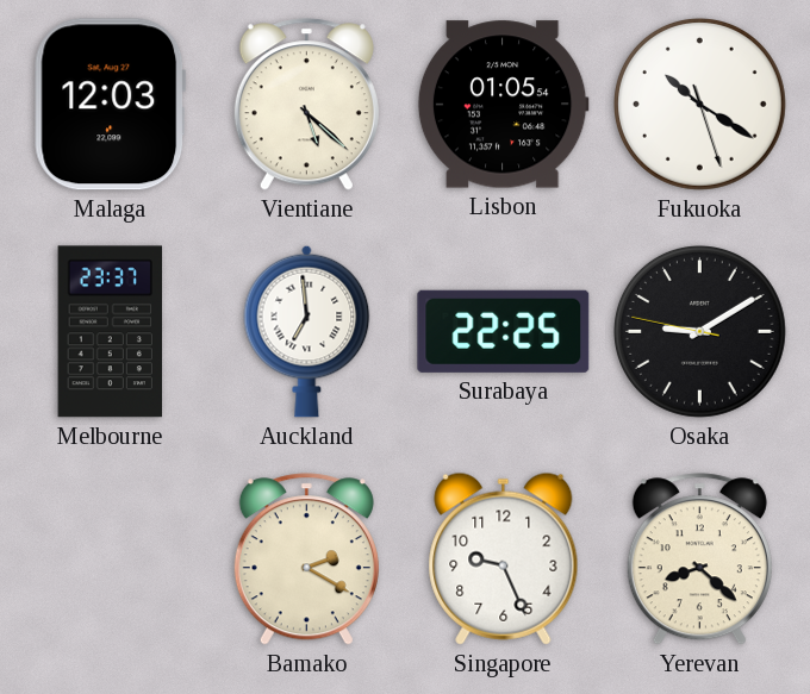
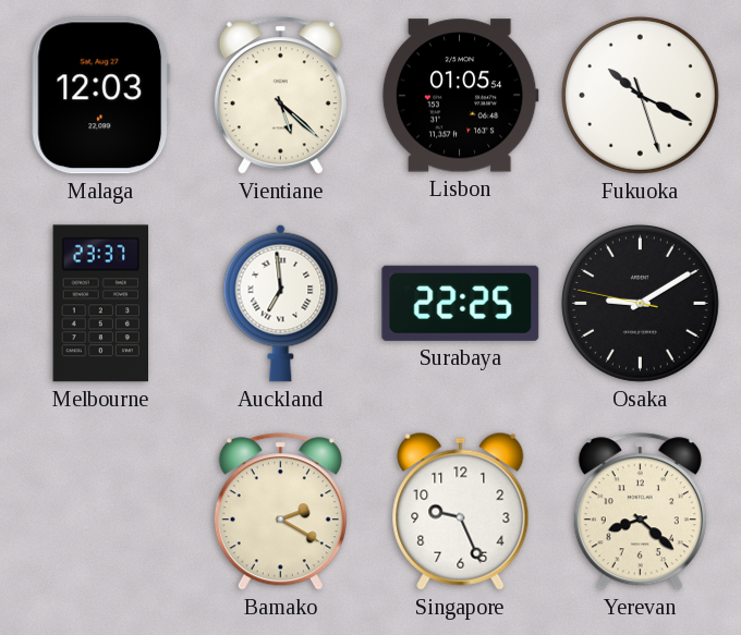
Fukuoka: 10:20 -> 10:19 (640, 95)
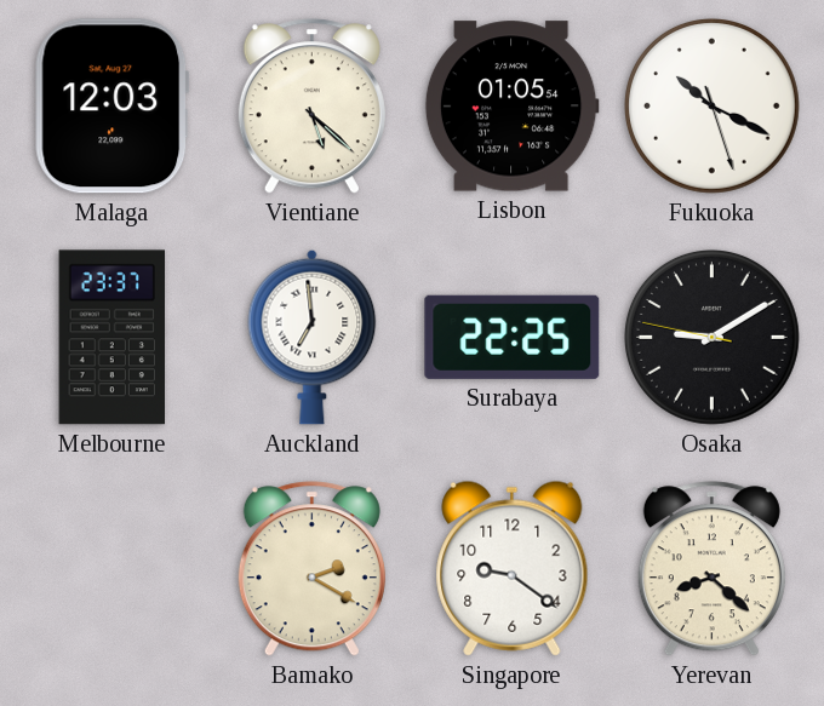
Singapore: 9:26 -> 9:21 (513, 568)
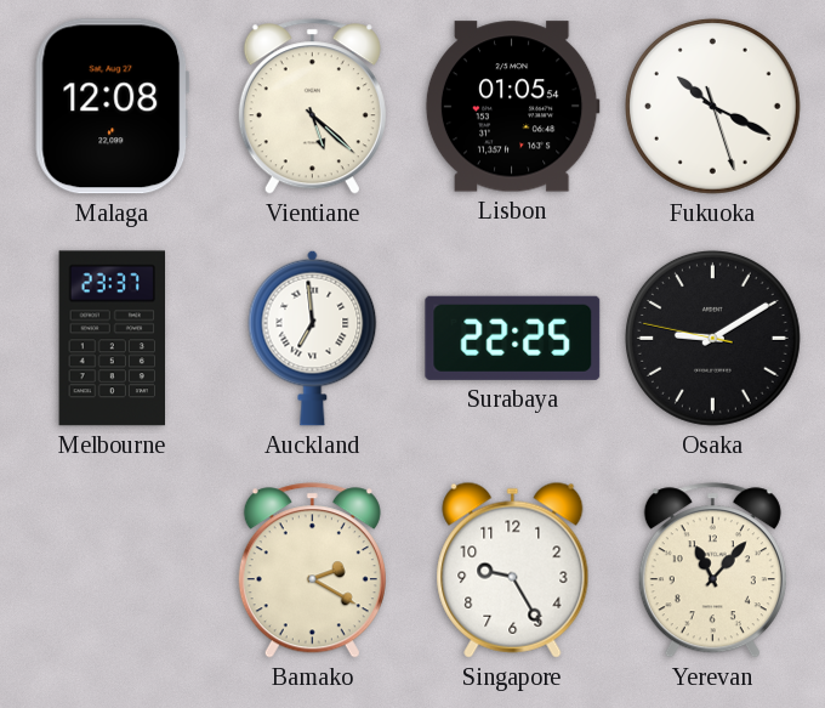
Malaga: 12:03 -> 12:08 (113, 107)
Singapore: 9:21 -> 9:25 (513, 570)
Yerevan: 8:22 -> 11:07 (712, 571)
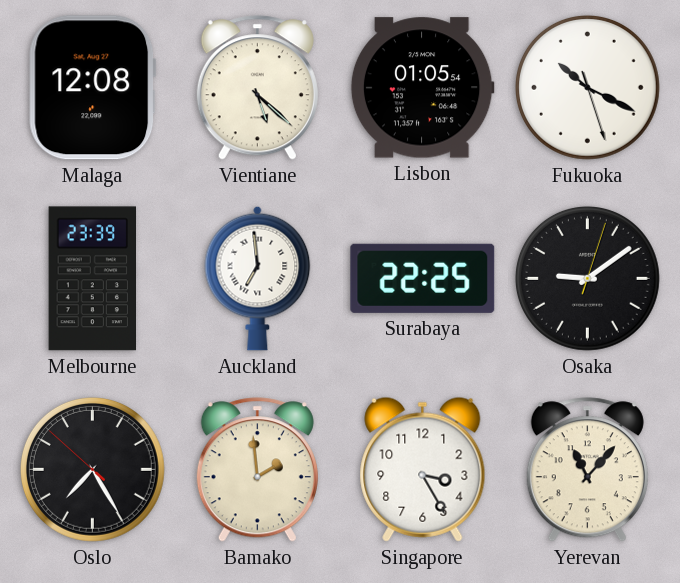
Melbourne: 23:37 -> 23:39 (92, 279)
Osaka: 9:09:47 -> 9:09:03 (587, 278)
Oslo: none -> 7:24 (92, 469)
Bamako: 2:20 -> 1:59 (257, 470)
Singapore: 9:25 -> 3:25 (423, 469)
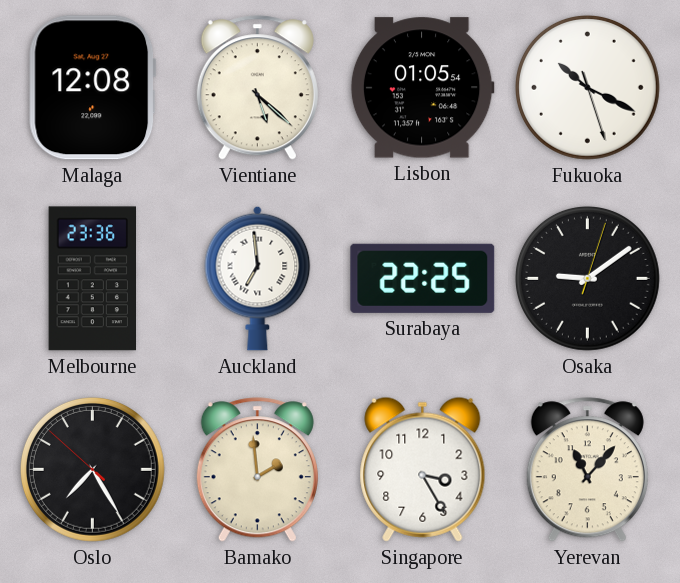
Melbourne: 23:39 -> 23:36 (92, 279)
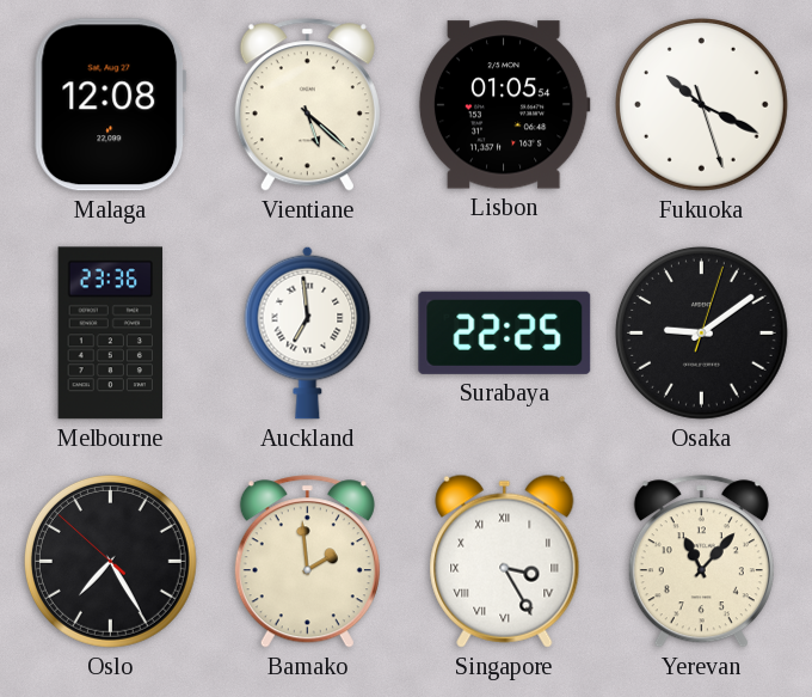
Singapore numerals: Arabic -> Roman (505, 561)
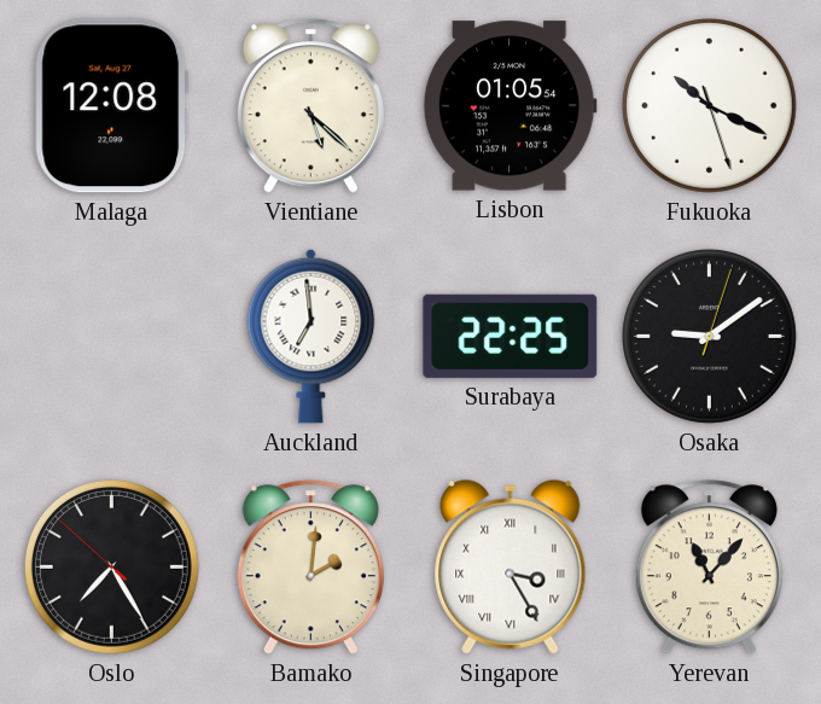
Melbourne: 23:36 -> none (110, 334)
Bamako: 1:59 -> 2:01 (310, 568)
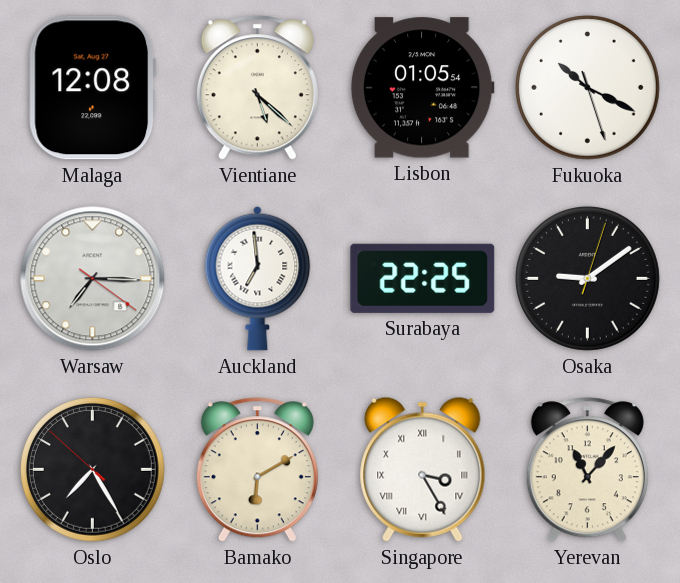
Warsaw: none -> 7:15 (93, 279)
Bamako: 2:01 -> 6:10 (257, 470)
